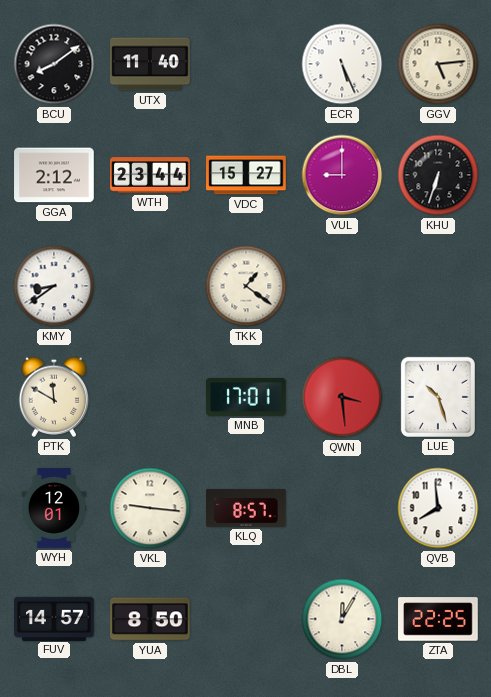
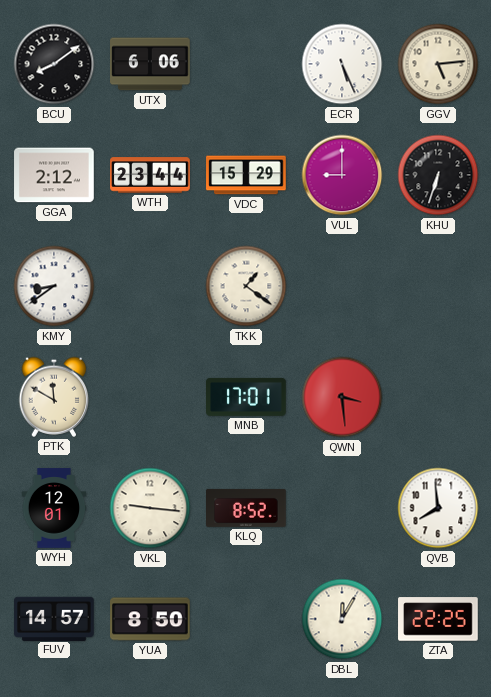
UTX: 11:40 -> 6:06 (150, 64)
VDC: 15:27 -> 15:29 (246, 175)
LUE: 10:27 -> none (438, 397)
KLQ: 8:57 -> 8:52 (246, 508)
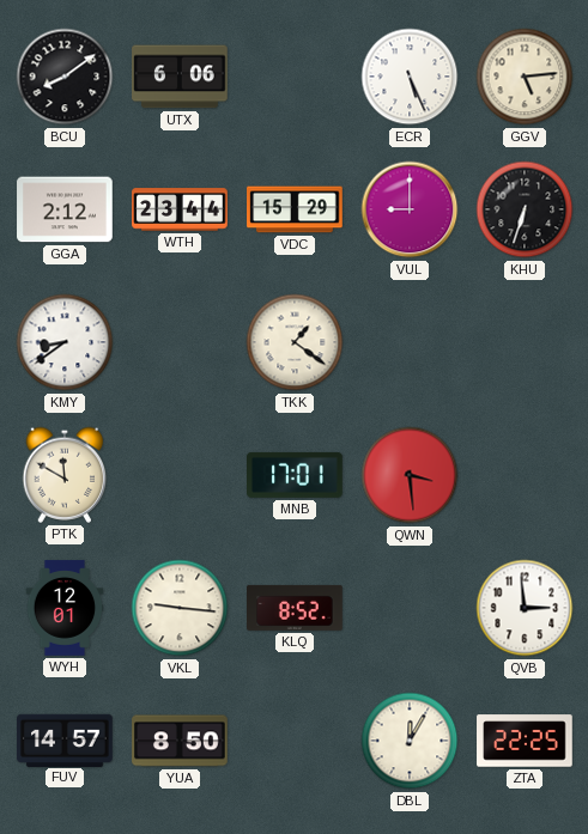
QVB: 7:59 -> 2:59 (525, 608)
